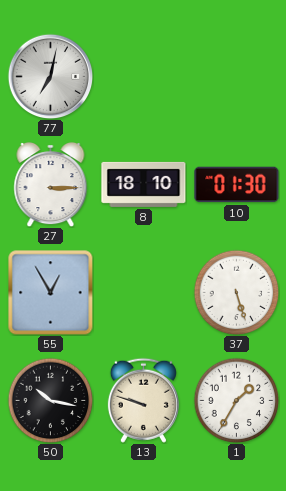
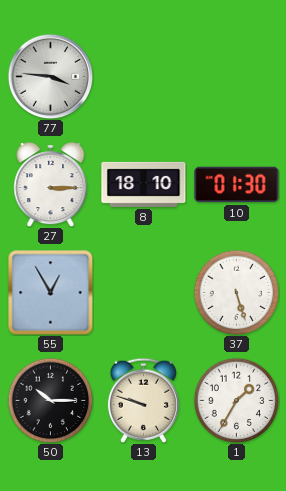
77: 7:02 -> 3:46 (50, 76)
50: 10:17 -> 10:15 (50, 400)
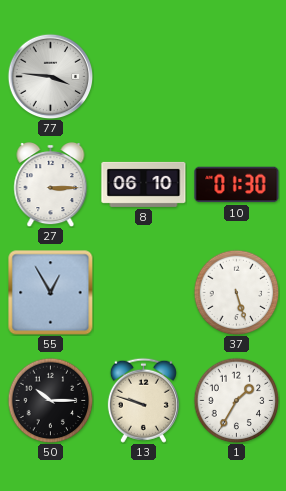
8: 18:10 -> 06:10 (144, 184)
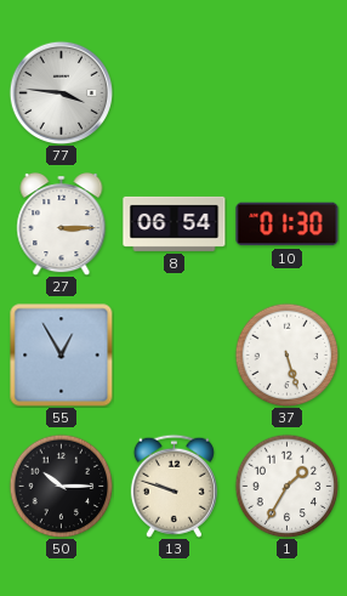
8: 06:10 -> 06:54 (175, 223)
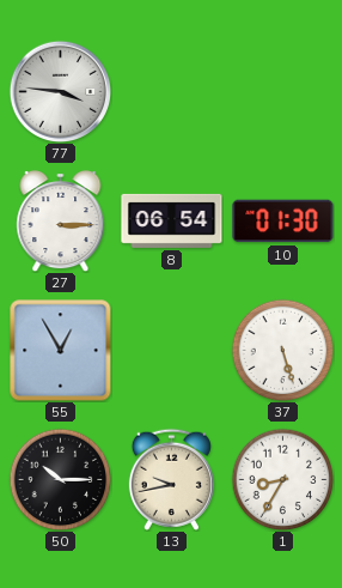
13: 9:48 -> 9:43 (171, 479)
1: 1:35 -> 8:35 (282, 479)
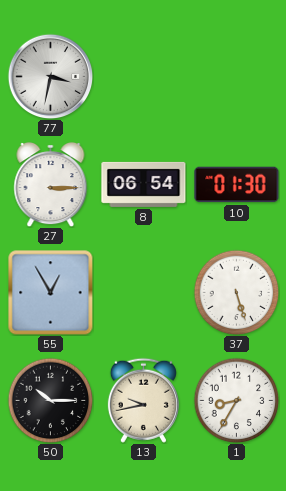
77: 3:46 -> 3:32 (50, 76)
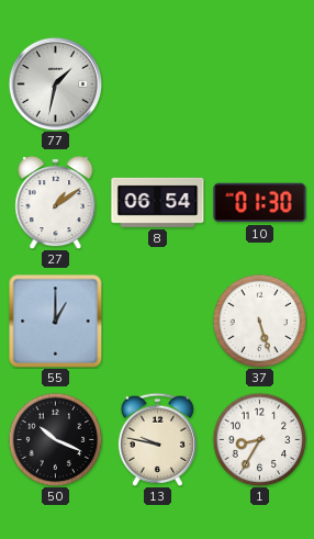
77: 3:32 -> 1:32 (55, 83)
27: 3:15 -> 1:09 (56, 203)
55: 12:55 -> 1:00 (56, 322)
50: 10:15 -> 10:19 (55, 439)
13: 9:43 -> 9:47 (157, 439)
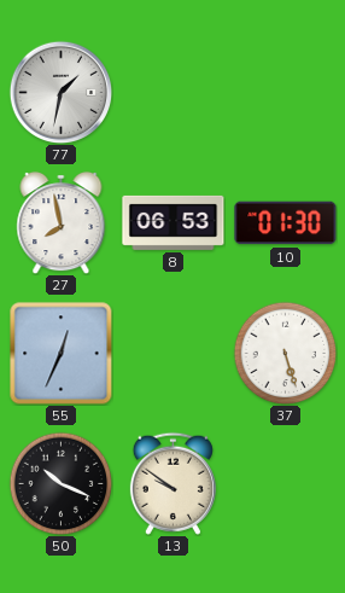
27: 1:09 -> 7:58 (62, 223)
8: 06:54 -> 06:53 (174, 222)
55: 1:00 -> 12:34 (62, 354)
13: 9:47 -> 9:51 (172, 483)
1: 8:35 -> none (259, 439)
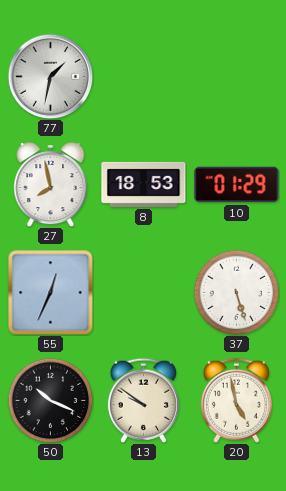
8: 06:53 -> 18:53 (144, 184)
10: 01:30 -> 01:29 (237, 185)
20: none -> 4:58 (236, 400)
